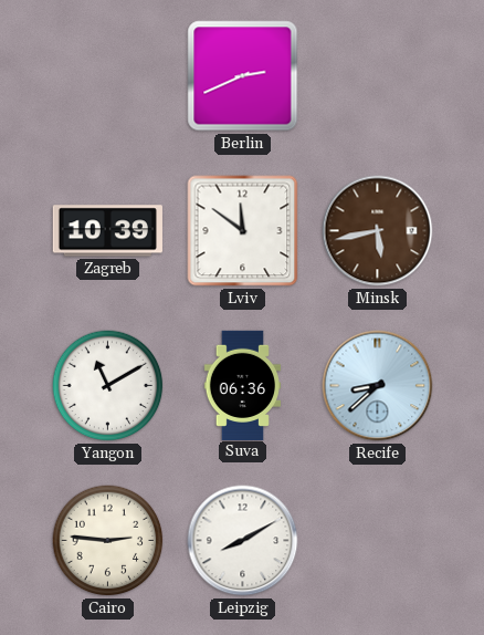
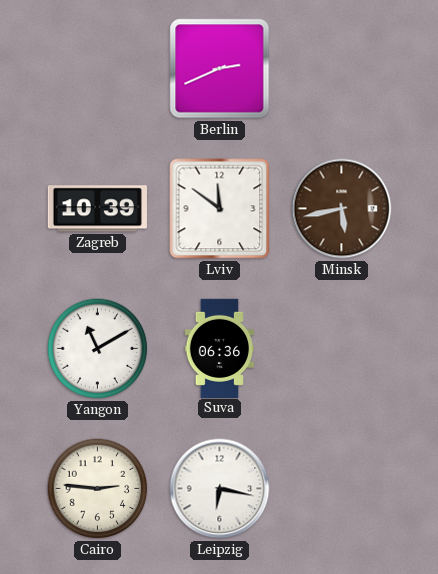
Recife: 8:38 -> none (378, 386)
Leipzig: 8:10 -> 6:17 (220, 489)
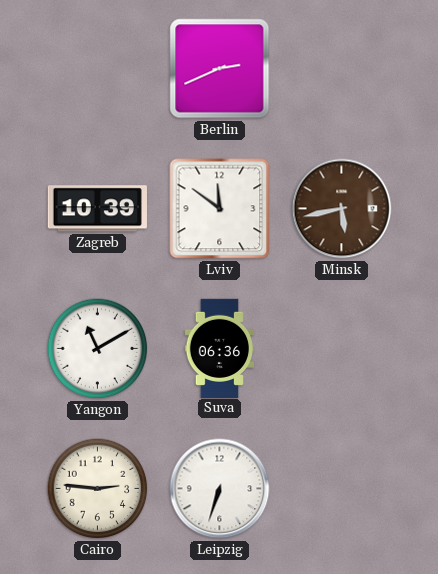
Leipzig: 6:17 -> 6:33 (220, 489)
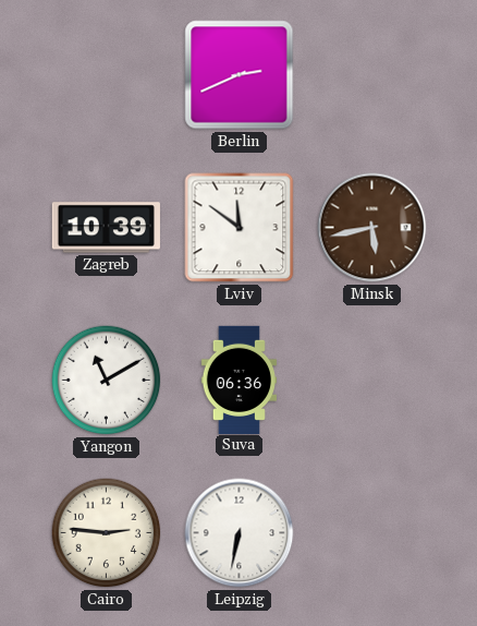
Leipzig: 6:33 -> 6:32 (240, 533)
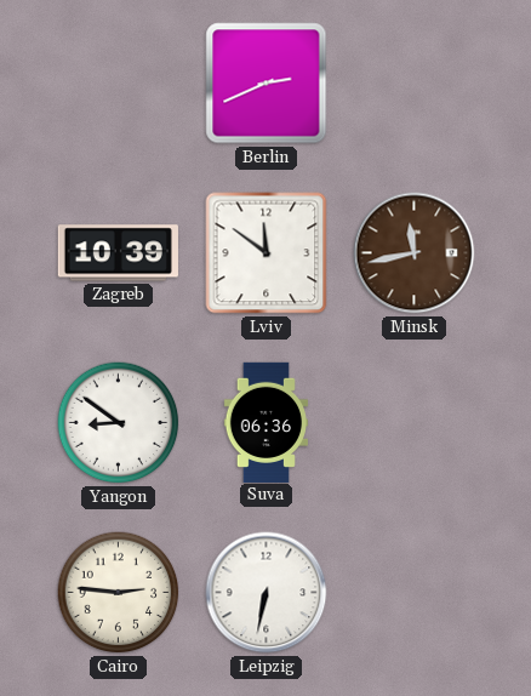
Minsk: 5:43 -> 11:43 (415, 253)
Yangon: 11:10 -> 8:51 (119, 423)
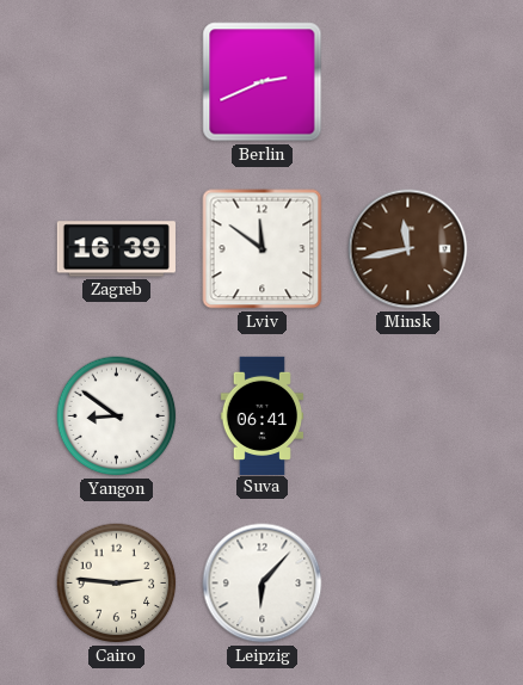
Zagreb: 10:39 -> 16:39 (116, 249)
Suva: 06:36 -> 06:41 (263, 415)
Leipzig: 6:32 -> 6:07 (263, 584)
